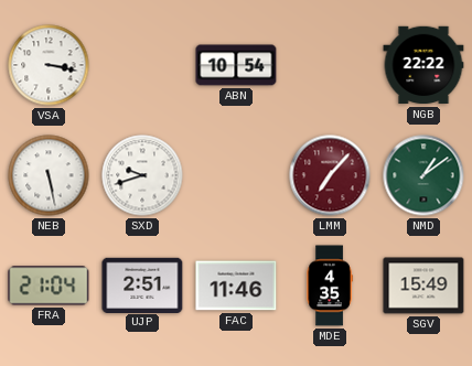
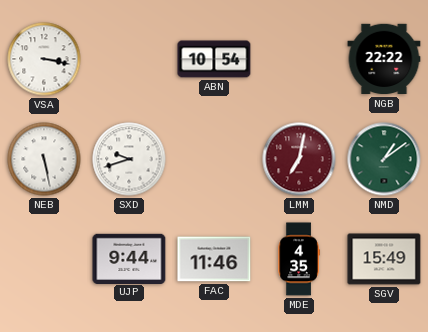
LMM: 7:07 -> 7:02 (299, 159)
FRA: 21:04 -> none (49, 286)
UJP: 2:51 -> 9:44 (129, 258)
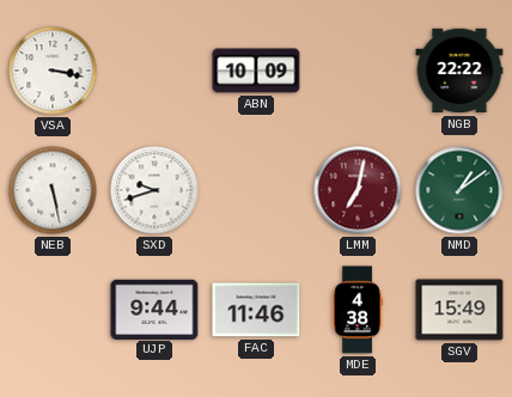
ABN: 10:54 -> 10:09 (256, 71)
MDE: 4:35 -> 4:38 (358, 310)
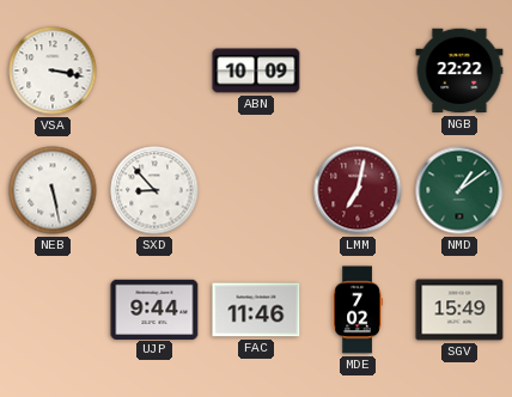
SXD: 9:42 -> 8:53 (154, 190)
MDE: 4:38 -> 7:02 (358, 310)
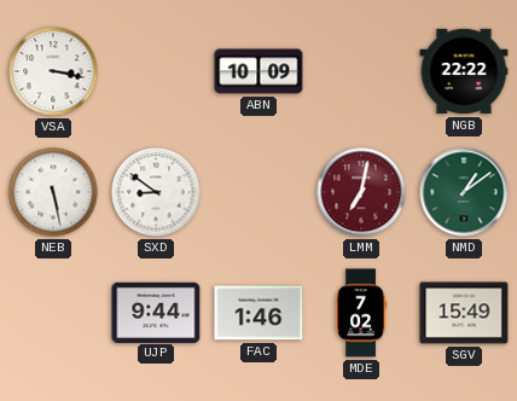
SXD: 8:53 -> 8:51 (156, 192)
FAC: 11:46 -> 1:46 (258, 313)
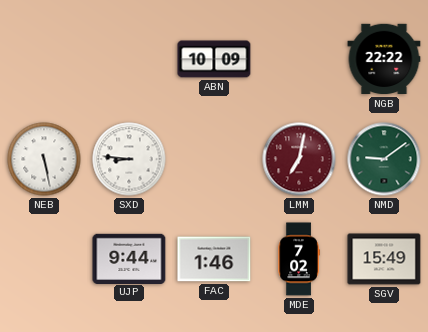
VSA: 3:17 -> none (53, 71)
SXD: 8:51 -> 8:46 (129, 159)
NMD: 1:09 -> 9:09 (384, 159)
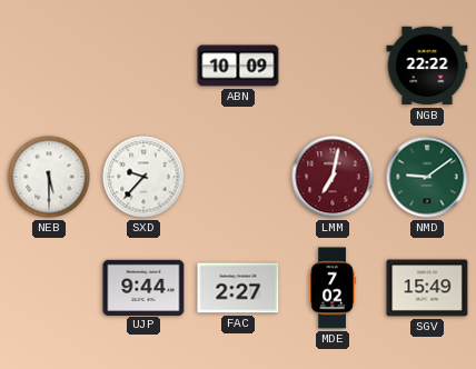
NEB: 5:28 -> 5:30 (49, 177)
SXD: 8:46 -> 9:37 (143, 177)
FAC: 1:46 -> 2:27 (238, 288)
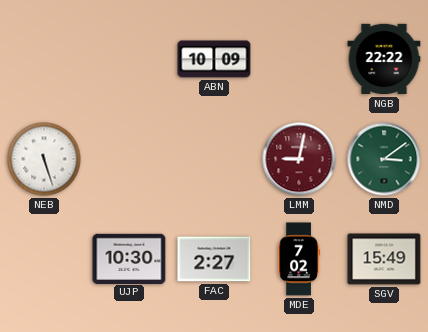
NEB: 5:30 -> 5:27 (44, 159)
SXD: 9:37 -> none (143, 177)
LMM: 7:02 -> 9:02 (299, 159)
NMD: 9:09 -> 3:09 (384, 159)
UJP: 9:44 -> 10:30 (129, 258)
